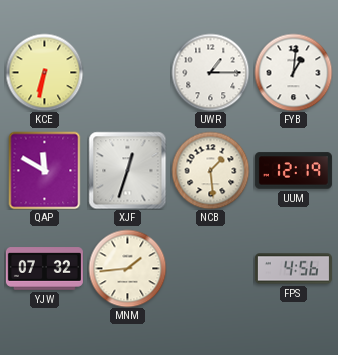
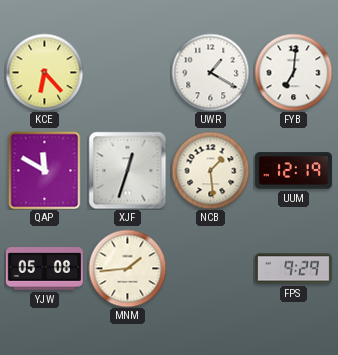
KCE: 6:32 -> 6:23 (44, 72)
UWR: 1:15 -> 1:20 (210, 72)
FYB: 1:01 -> 7:01 (293, 72)
YJW: 07:32 -> 05:08 (44, 269)
FPS: 4:56 -> 9:29 (293, 269)
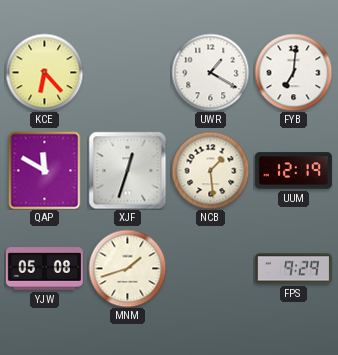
MNM: 1:44 -> 1:42 (127, 268)
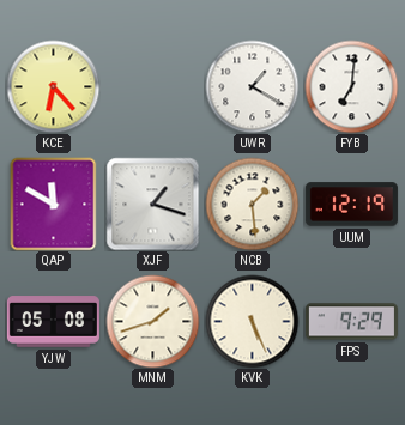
XJF: 12:33 -> 1:18 (152, 204)
KVK: none -> 5:26 (252, 321)
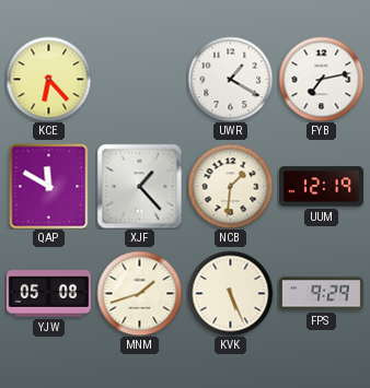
FYB: 7:01 -> 7:13 (321, 79)
XJF: 1:18 -> 1:23 (139, 186)
NCB: 1:29 -> 1:31 (230, 186)
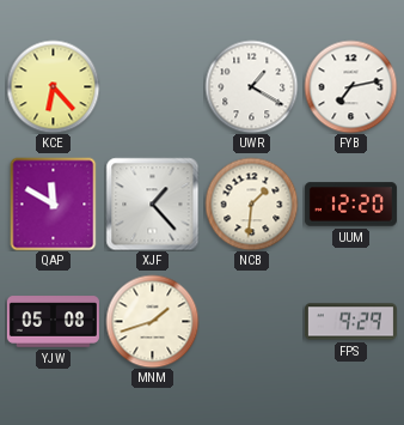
UUM: 12:19 -> 12:20 (350, 205)
KVK: 5:26 -> none (230, 293)
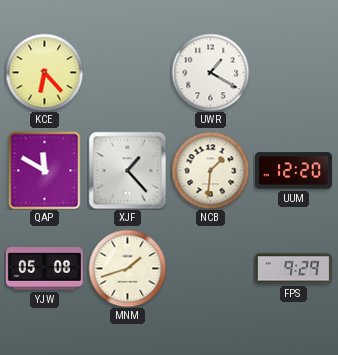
FYB: 7:13 -> none (350, 86)
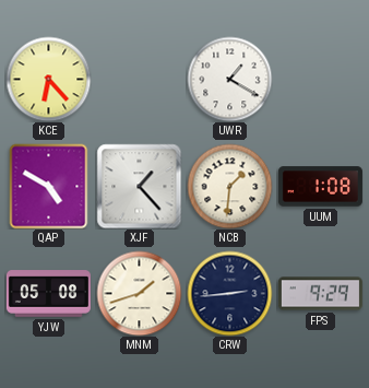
QAP: 11:50 -> 4:50 (49, 186)
UUM: 12:20 -> 1:08 (320, 187)
CRW: none -> 2:44 (229, 293)
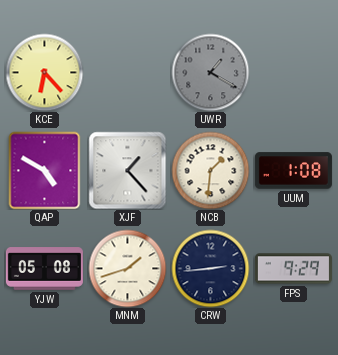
UWR dial: white -> grey (210, 72)
